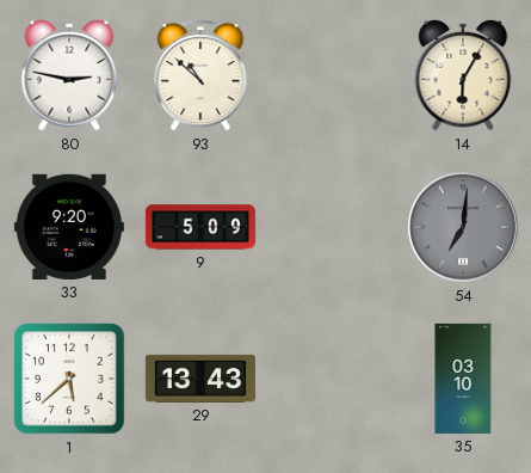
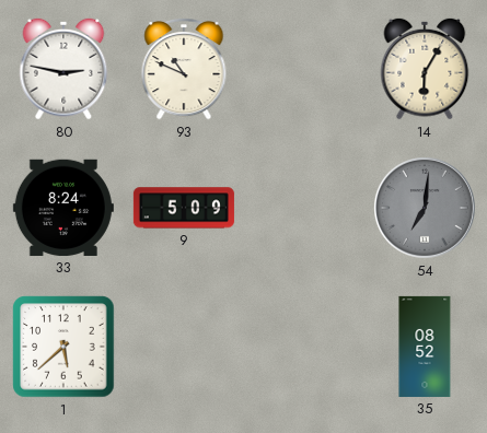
93: 10:52 -> 10:49 (184, 70)
33: 9:20 -> 8:24 (63, 208)
29: 13:43 -> none (200, 379)
35: 03:10 -> 08:52 (425, 347)
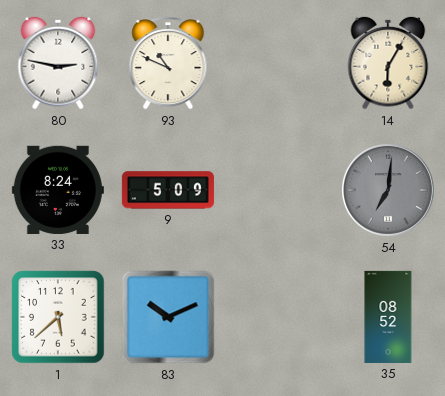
83: none -> 10:11 (168, 317)
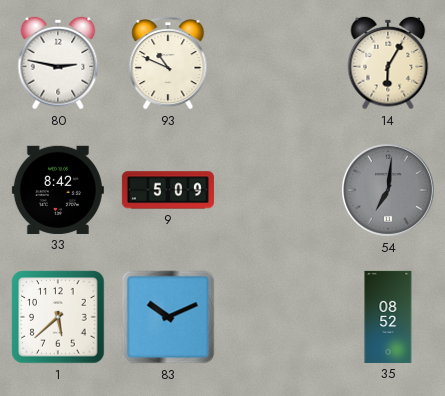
33: 8:24 -> 8:42 (58, 190)
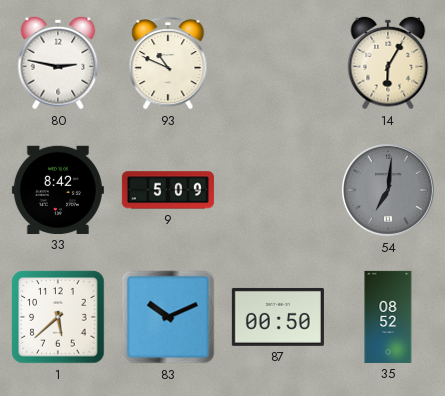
87: none -> 00:50 (278, 317)
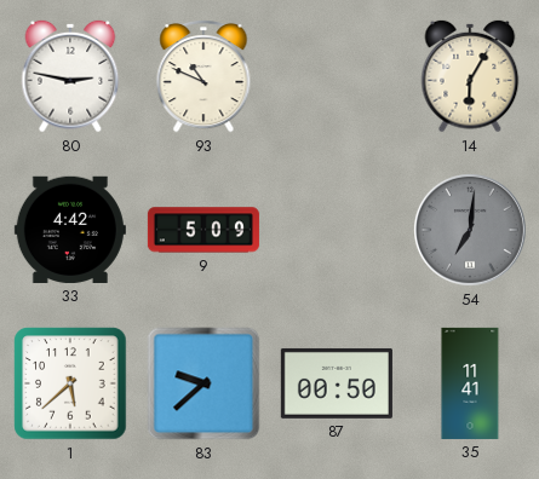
33: 8:42 -> 4:42 (70, 230)
83: 10:11 -> 9:38 (203, 383)
35: 08:52 -> 11:41 (470, 383)
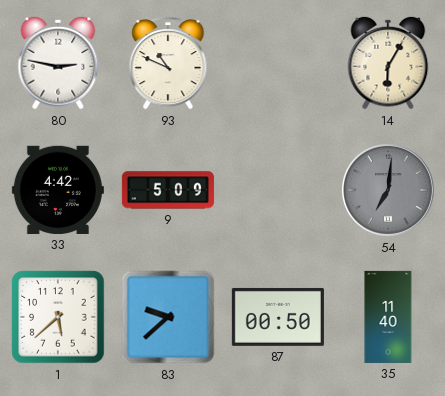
35: 11:41 -> 11:40 (388, 317)
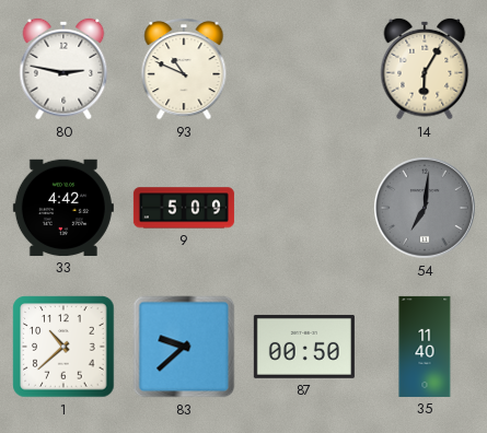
1: 5:38 -> 10:38 (63, 347)
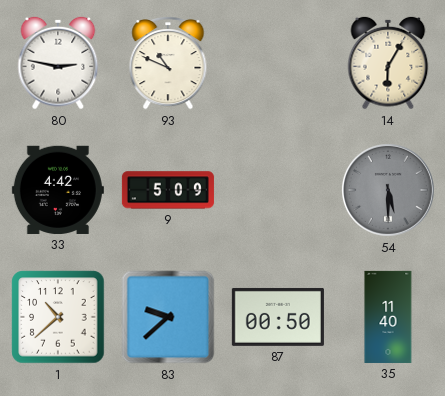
54: 7:01 -> 5:30 (388, 190)
